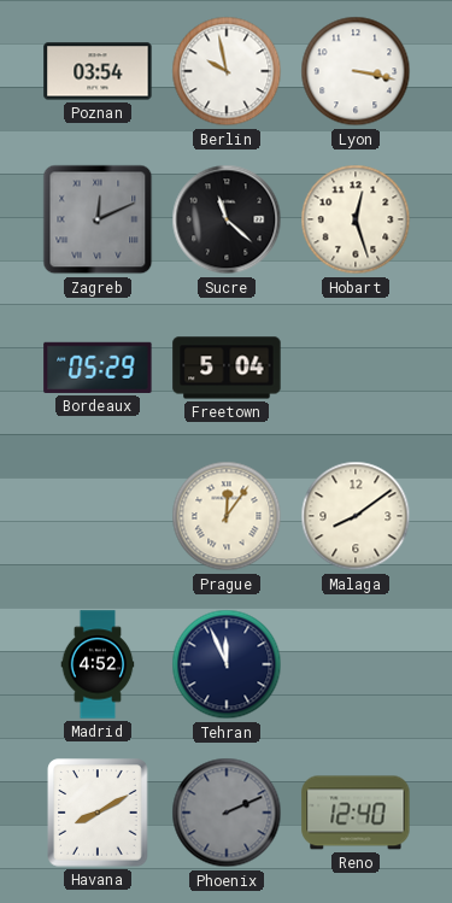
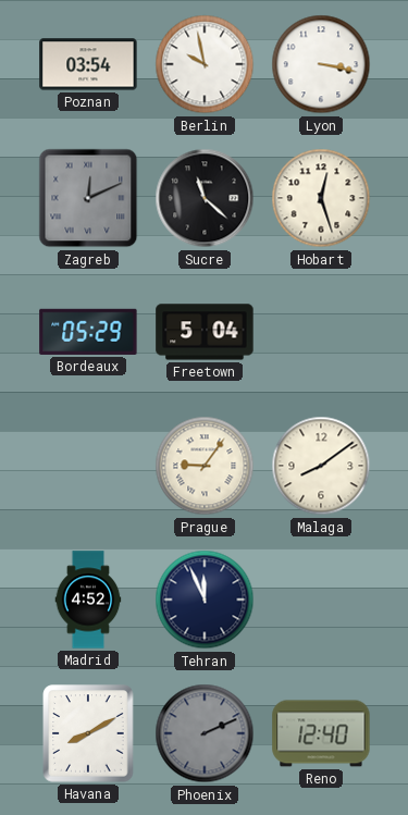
Prague: 12:06 -> 9:06 (205, 466)
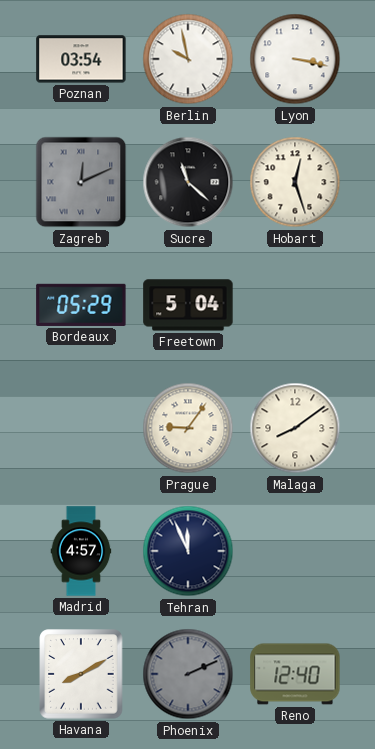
Madrid: 4:52 -> 4:57 (81, 551)
